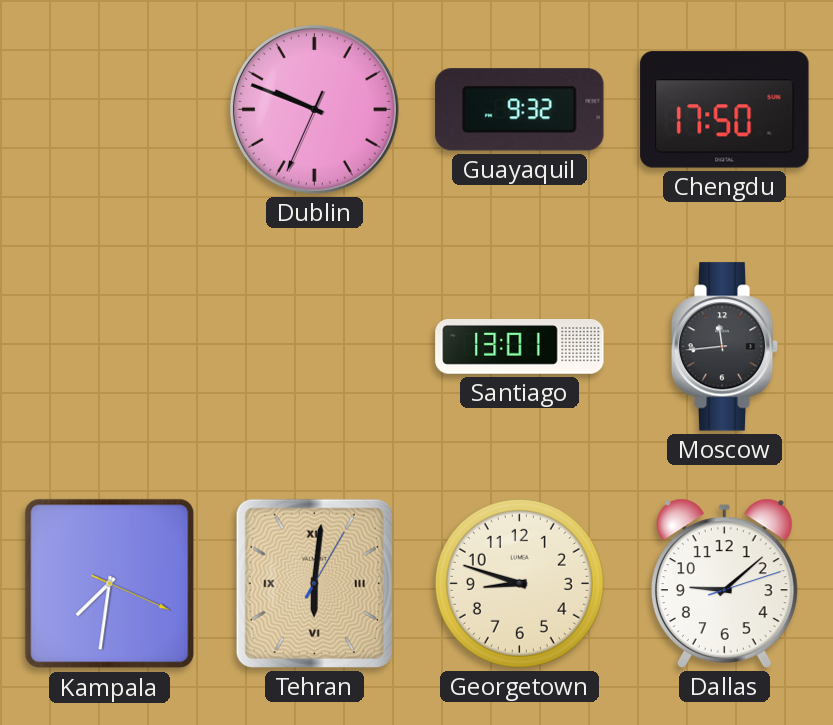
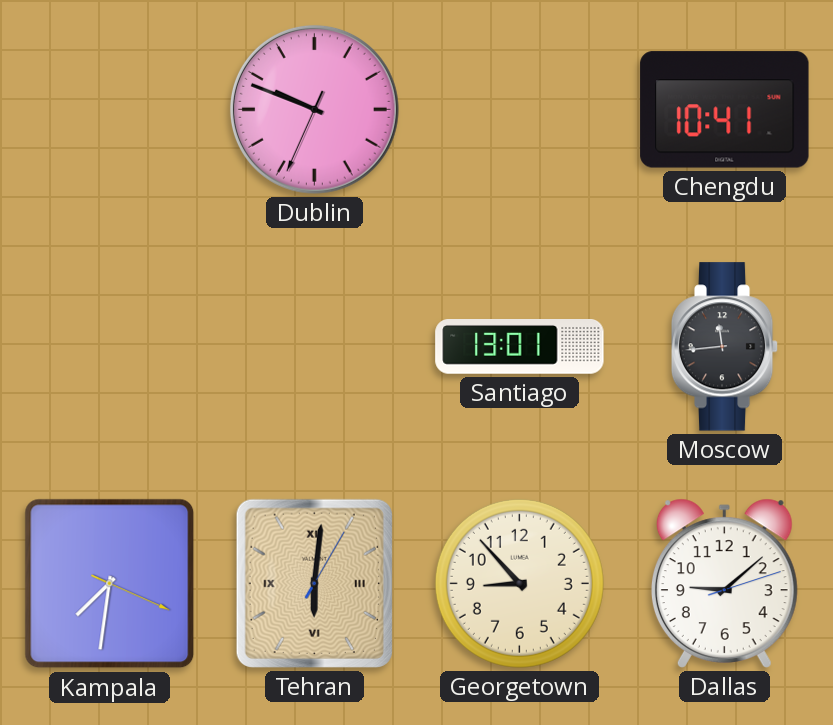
Guayaquil: 9:32 -> none (520, 110)
Chengdu: 17:50 -> 10:41 (725, 110)
Georgetown: 8:48 -> 8:53 (519, 583)
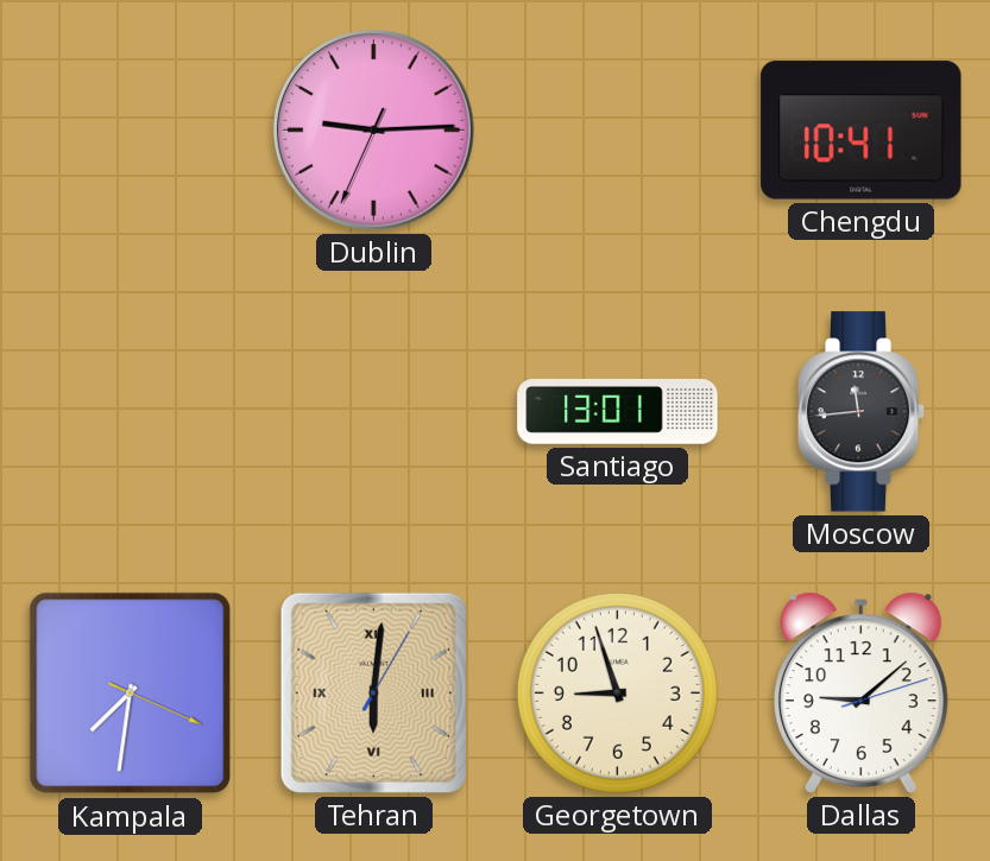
Dublin: 9:48 -> 9:14 (373, 129)
Georgetown: 8:53 -> 8:57 (617, 692)
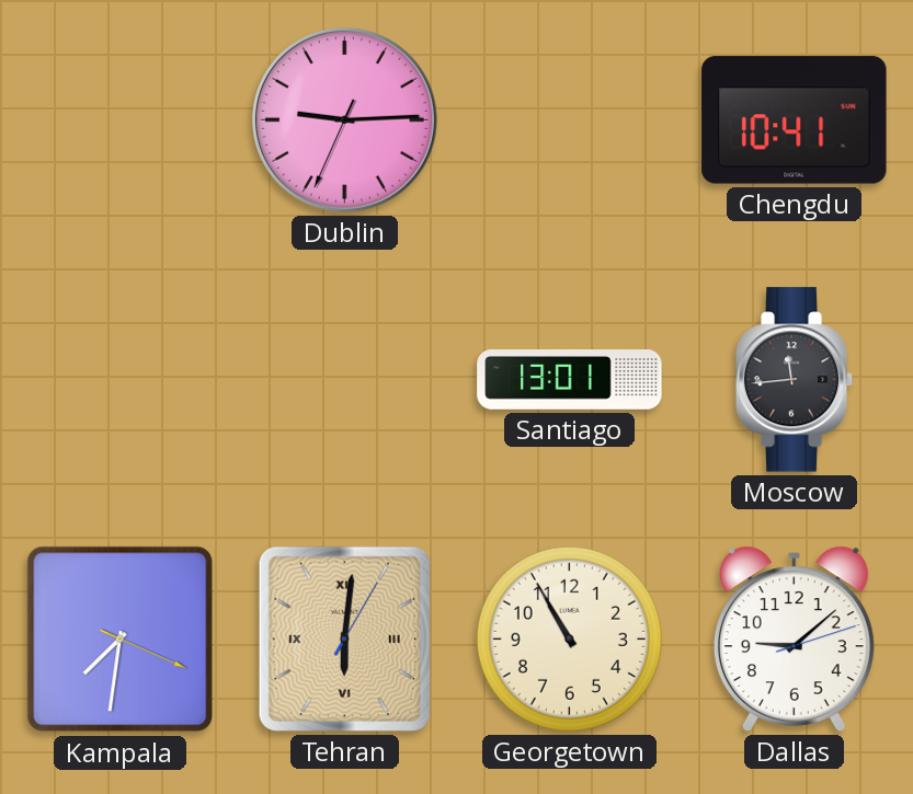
Georgetown: 8:57 -> 10:55 (569, 638)
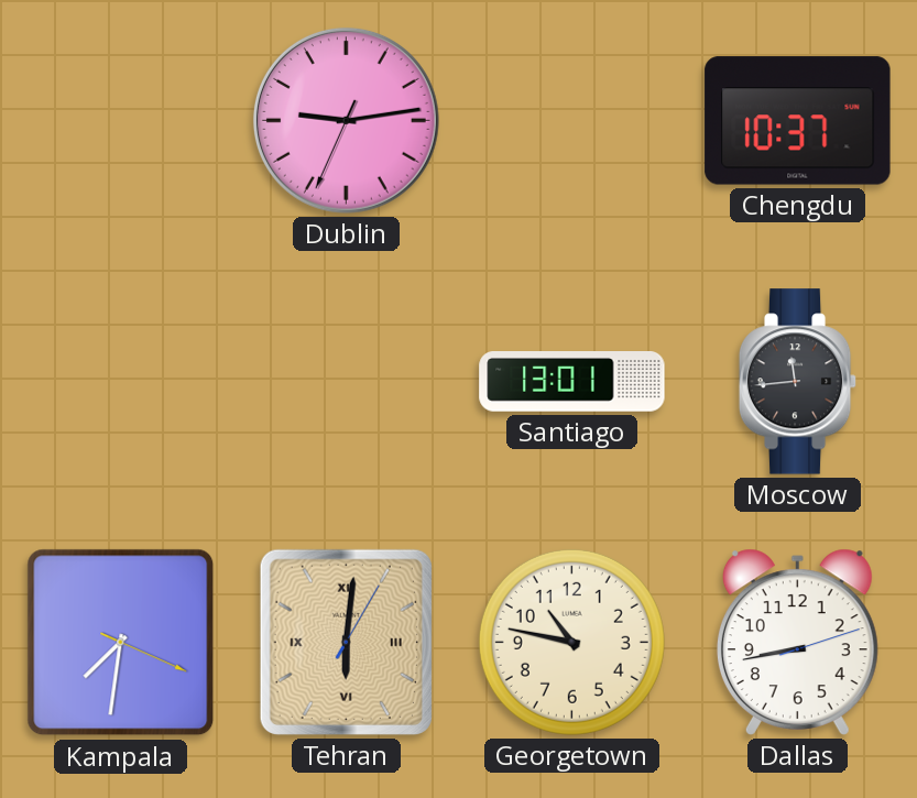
Dublin: 9:14 -> 9:13 (346, 120)
Chengdu: 10:41 -> 10:37 (798, 121)
Georgetown: 10:55 -> 10:47 (571, 642)
Dallas: 9:08 -> 8:43 (797, 642)
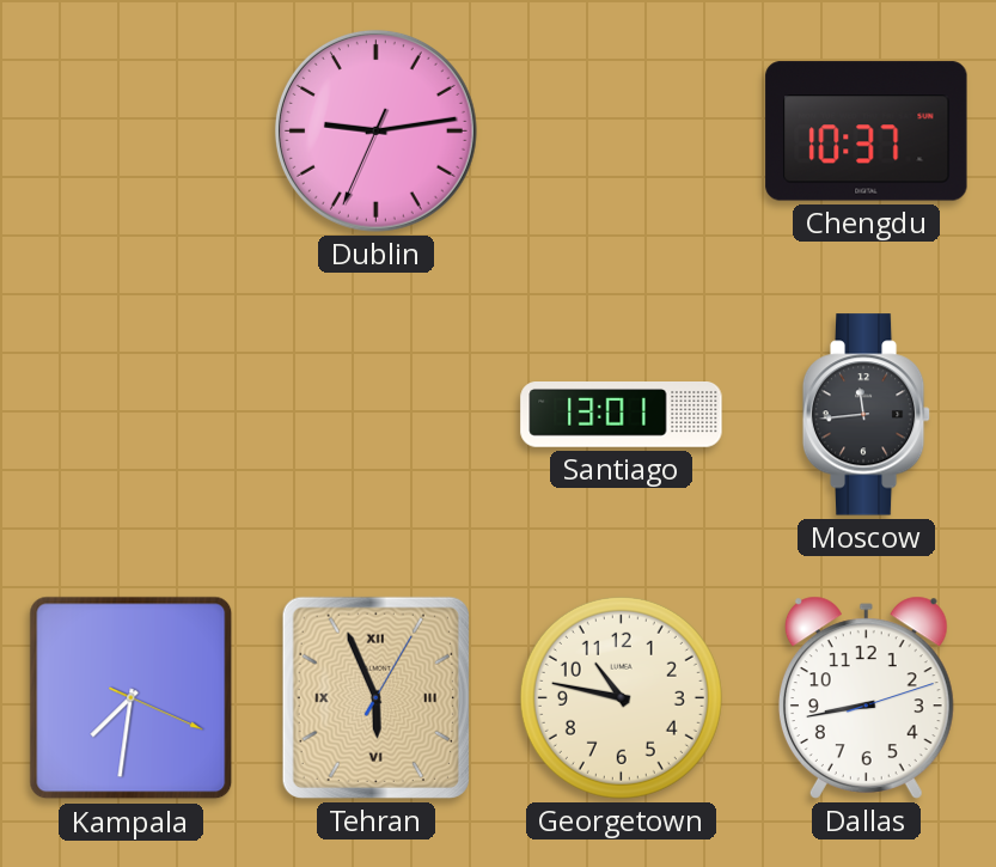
Tehran: 6:01 -> 5:56 (375, 697)
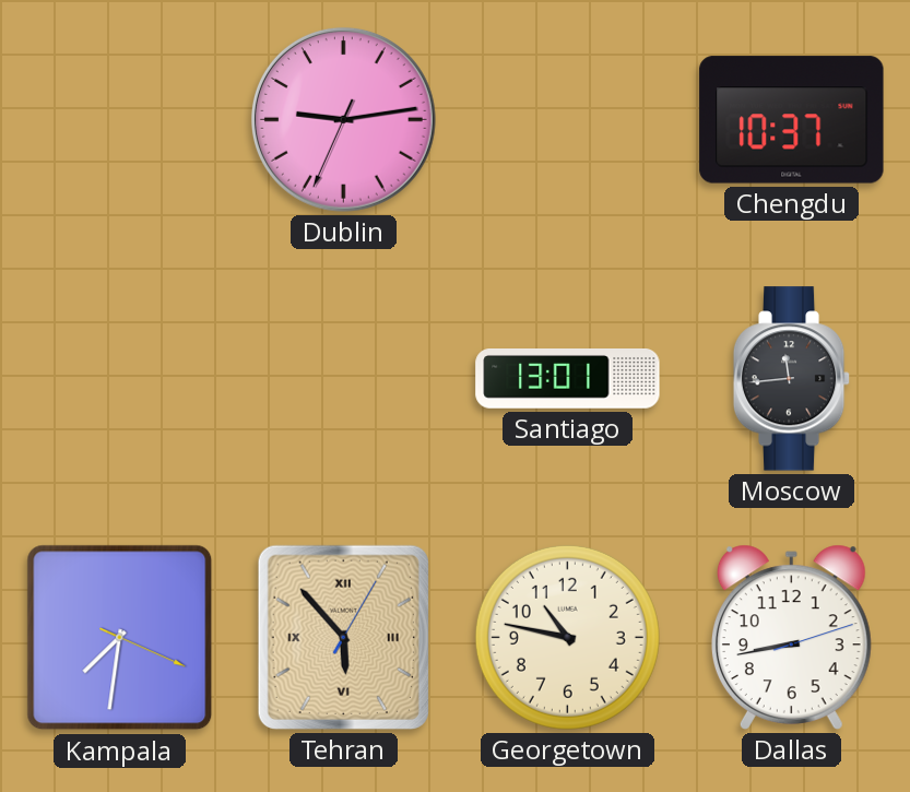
Tehran: 5:56 -> 5:53 (343, 637)
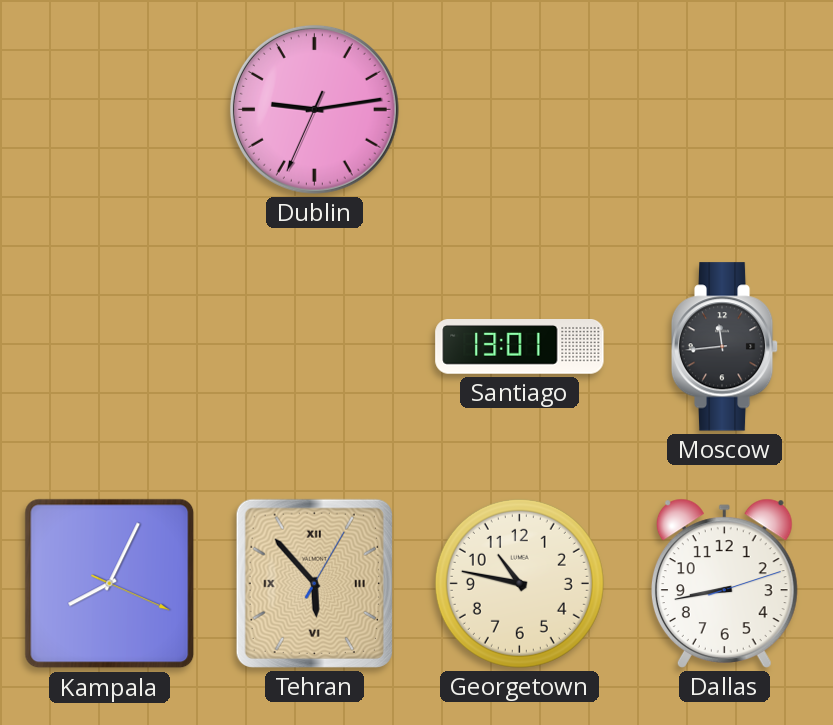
Chengdu: 10:37 -> none (792, 120)
Kampala: 7:31 -> 8:04 (110, 584)
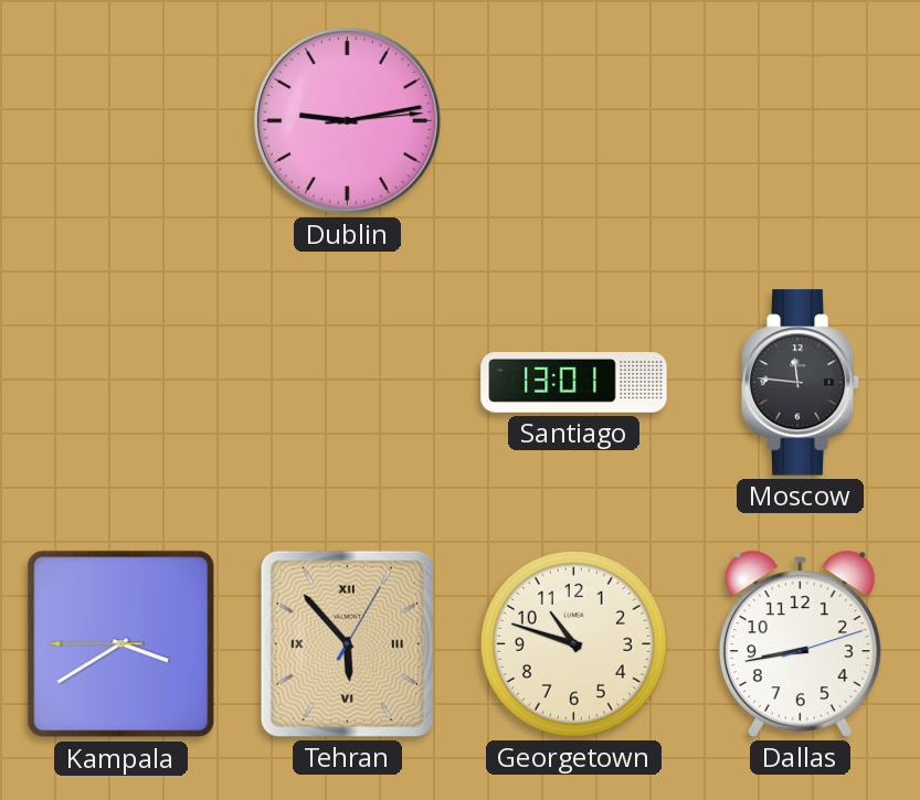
Dublin: 9:13:34 -> 9:13:14 (347, 120)
Moscow: 11:44 -> 11:46 (801, 383)
Kampala: 8:04 -> 3:39 (121, 644)
Georgetown: 10:47 -> 10:48 (573, 643)
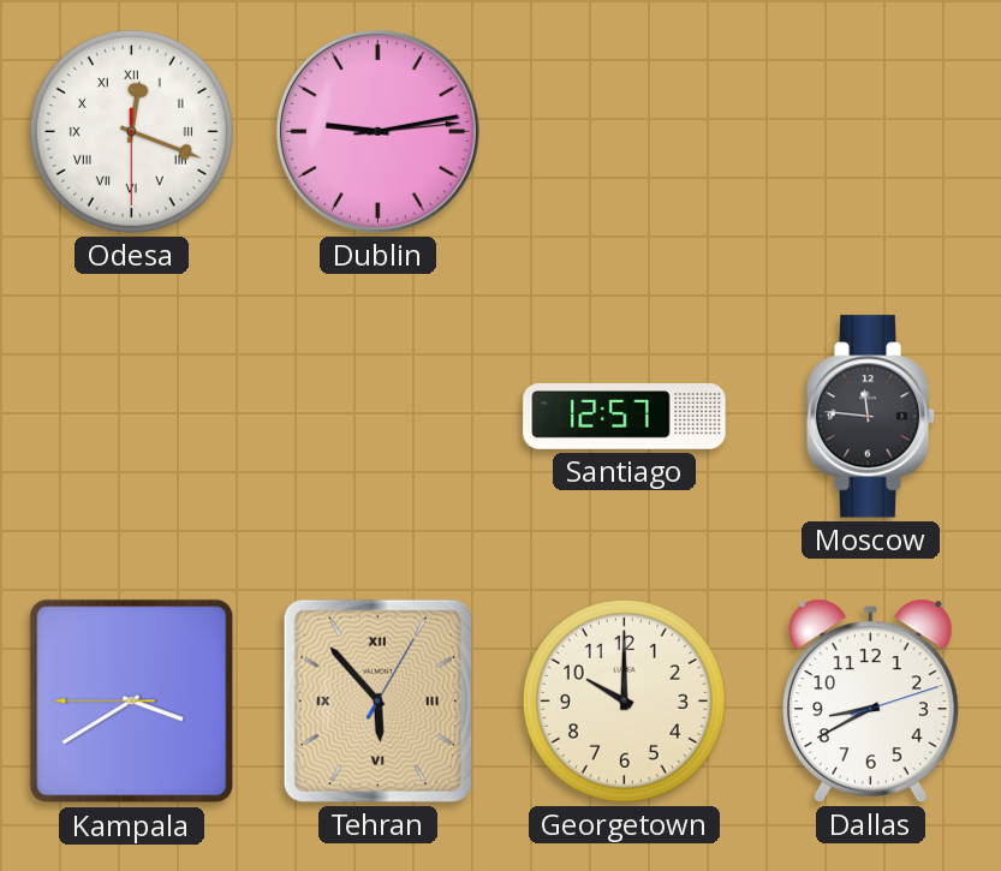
Odesa: none -> 12:18 (131, 131)
Santiago: 13:01 -> 12:57 (625, 417)
Georgetown: 10:48 -> 10:00 (624, 700)
Dallas: 8:43 -> 8:40 (870, 700)
